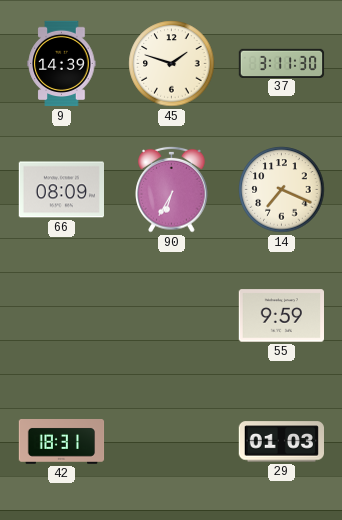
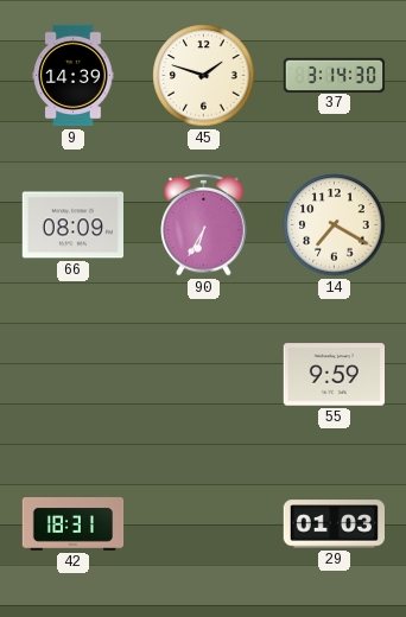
37: 3:11 -> 3:14 (335, 75)
14: 7:19 -> 7:20 (335, 225)
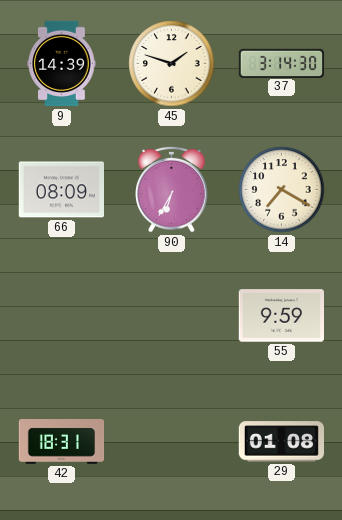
29: 01:03 -> 01:08 (281, 442)
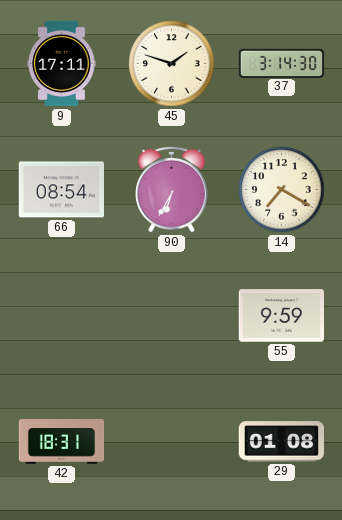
9: 14:39 -> 17:11 (62, 64)
66: 08:09 -> 08:54 (61, 190)
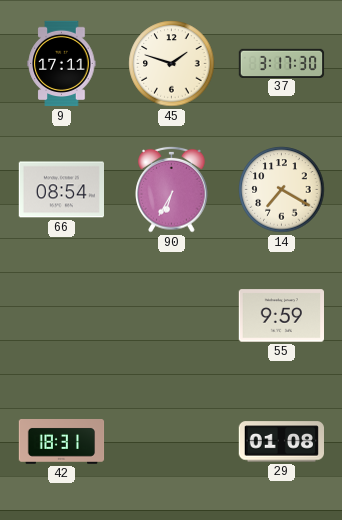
37: 3:14 -> 3:17 (282, 63)
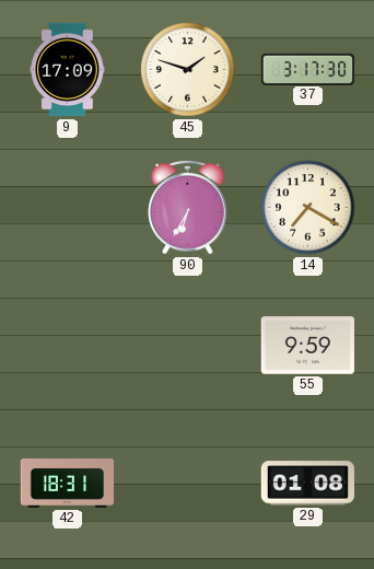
9: 17:11 -> 17:09 (68, 70)
66: 08:54 -> none (61, 190)
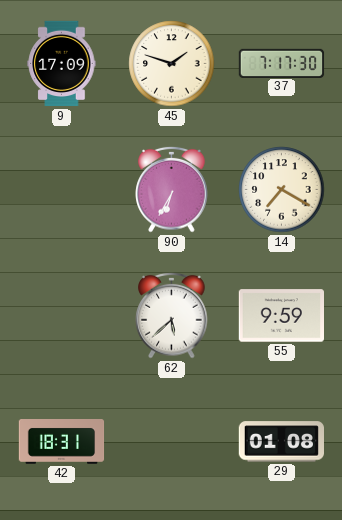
37: 3:17 -> 7:17 (282, 63)
62: none -> 5:38 (172, 315)
